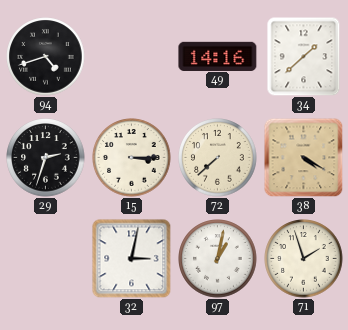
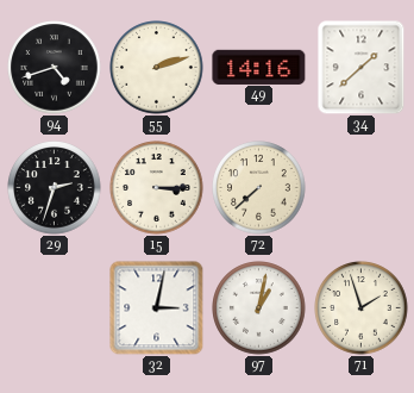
55: none -> 2:12 (157, 68)
38: 4:20 -> none (303, 157)
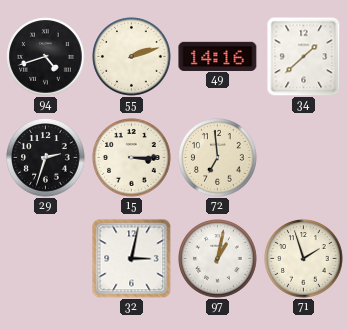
72: 7:38 -> 6:59 (218, 158)
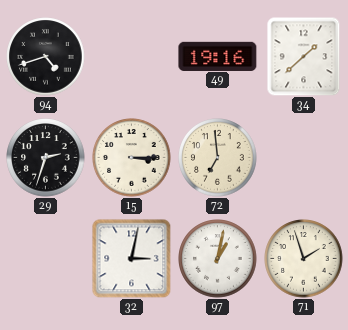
55: 2:12 -> none (132, 57)
49: 14:16 -> 19:16 (218, 56)
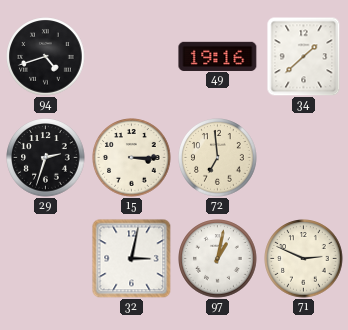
71: 1:57 -> 2:49 (304, 259)
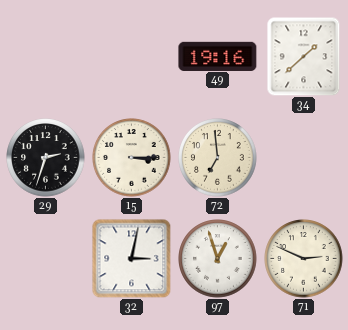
94: 4:42 -> none (46, 57)
97: 1:02 -> 12:57 (218, 259)
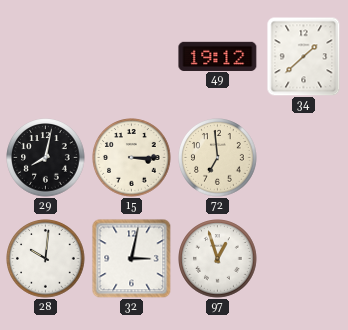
49: 19:16 -> 19:12 (218, 56)
29: 2:33 -> 8:02 (46, 158)
28: none -> 10:01 (46, 259)
71: 2:49 -> none (304, 259)
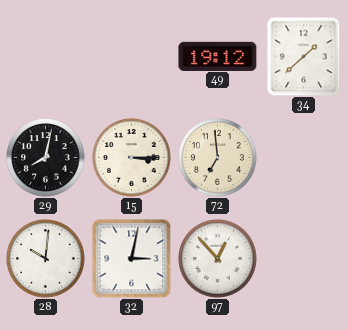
97: 12:57 -> 12:53 (218, 259)
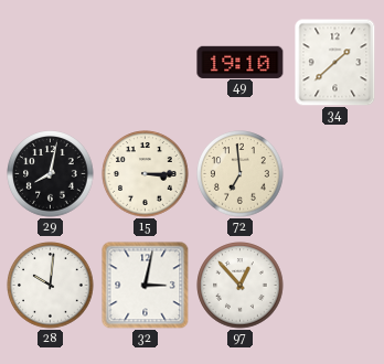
49: 19:12 -> 19:10 (241, 62)
